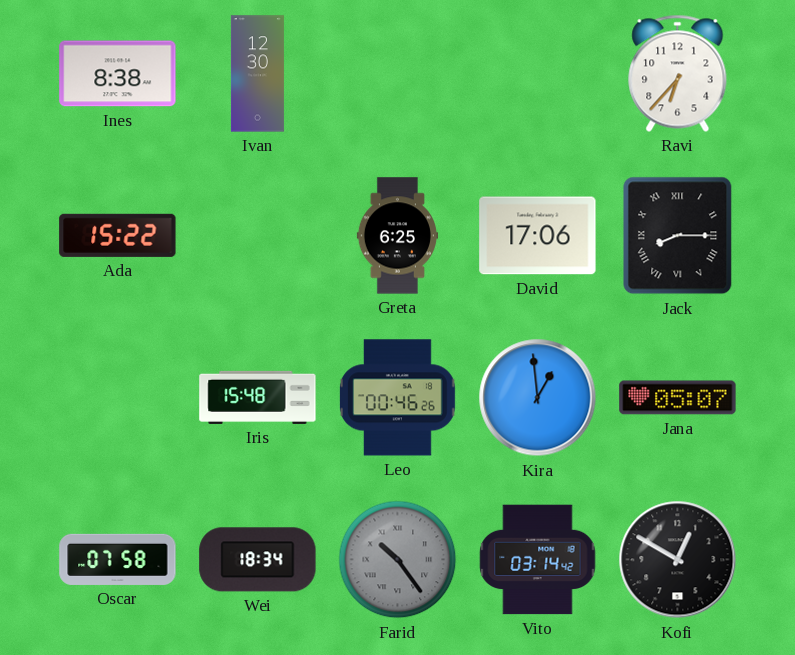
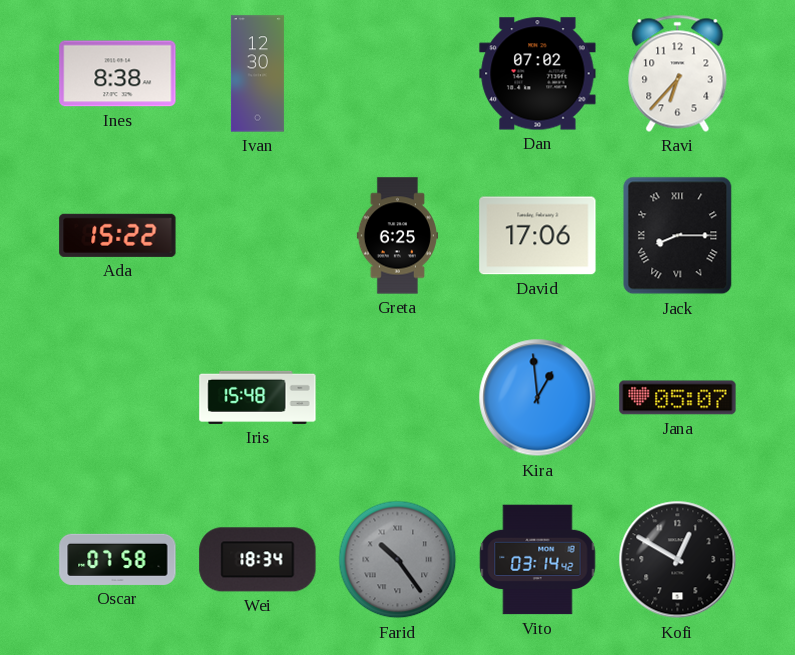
Dan: none -> 07:02 (538, 74)
Leo: 00:46 -> none (397, 398)
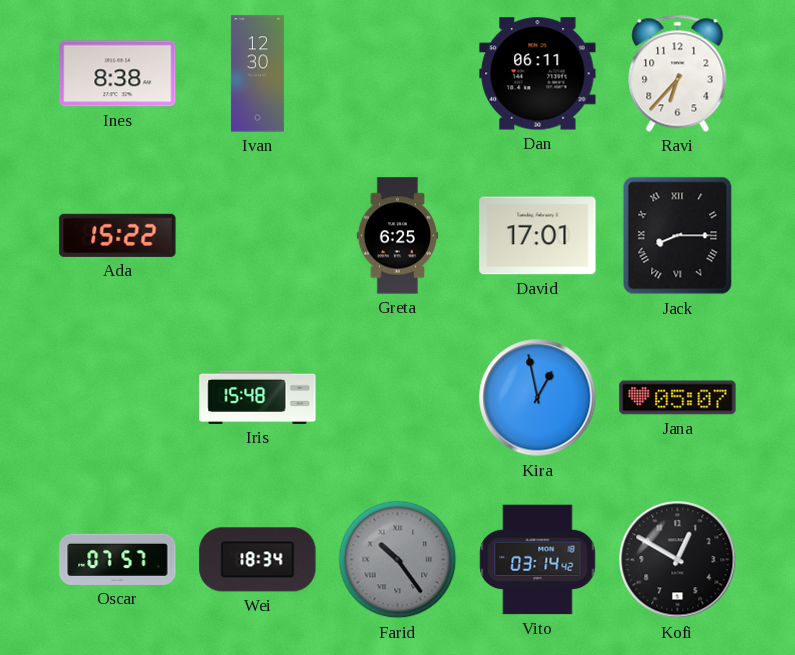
Dan: 07:02 -> 06:11 (538, 74)
David: 17:06 -> 17:01 (538, 236)
Kira: 12:59 -> 12:58 (538, 398)
Oscar: 07:58 -> 07:57 (118, 559)
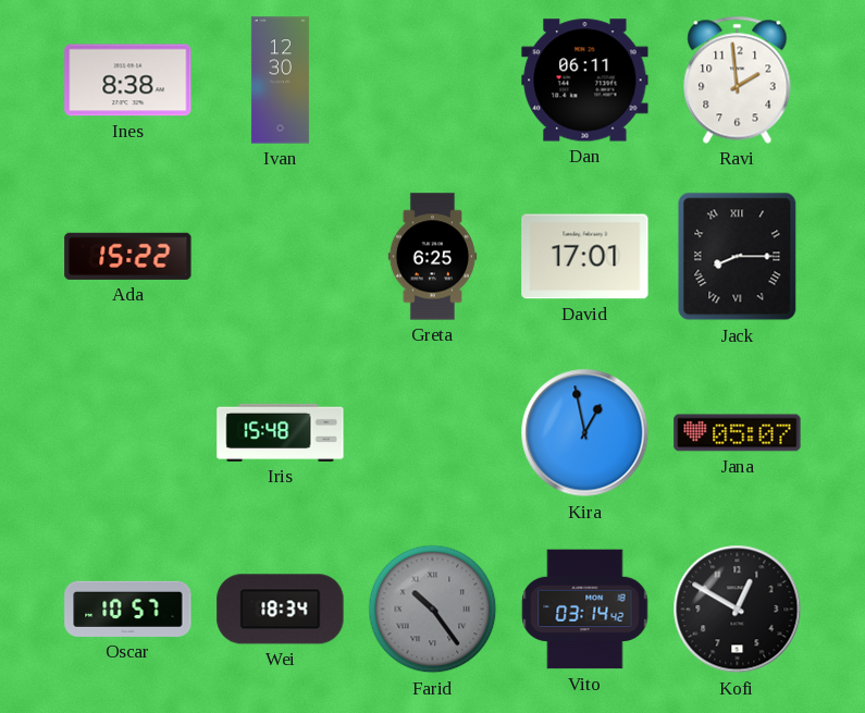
Ravi: 6:37 -> 1:59 (738, 79)
Oscar: 07:57 -> 10:57 (128, 608)
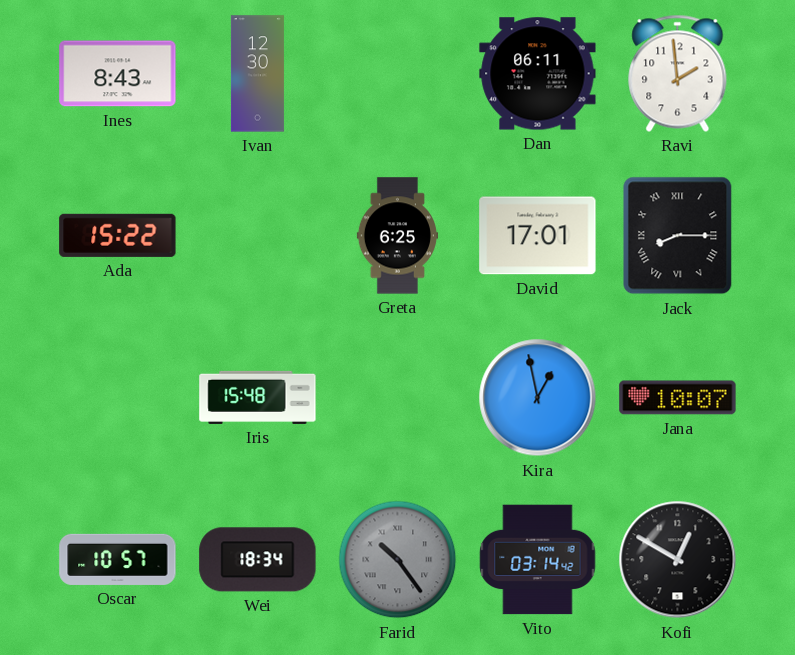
Ines: 8:38 -> 8:43 (118, 74)
Jana: 05:07 -> 10:07 (678, 398)
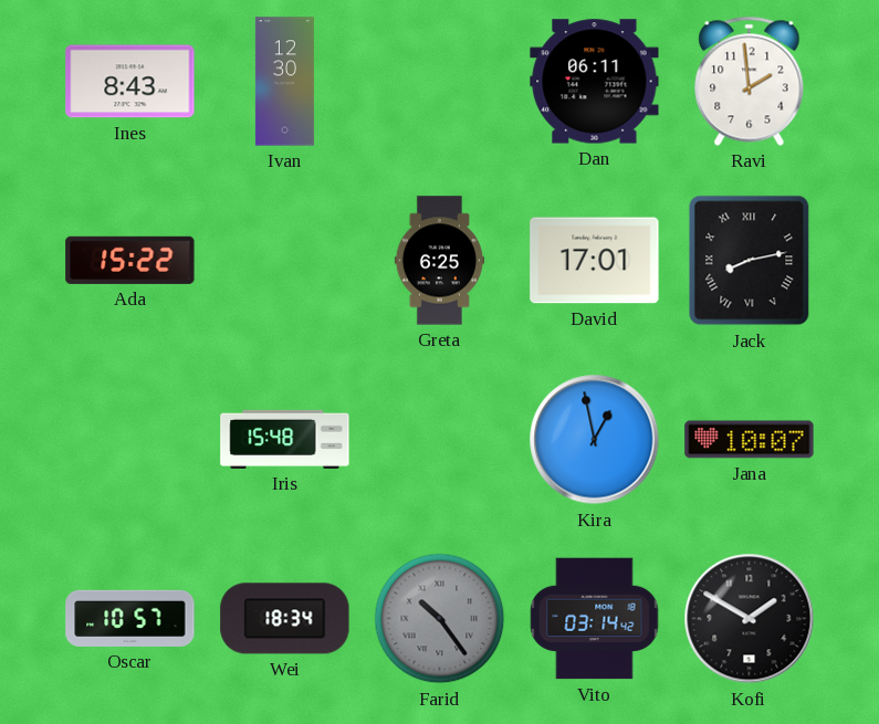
Jack: 8:15 -> 8:13 (750, 261)
Kofi: 12:50 -> 1:50 (750, 619)
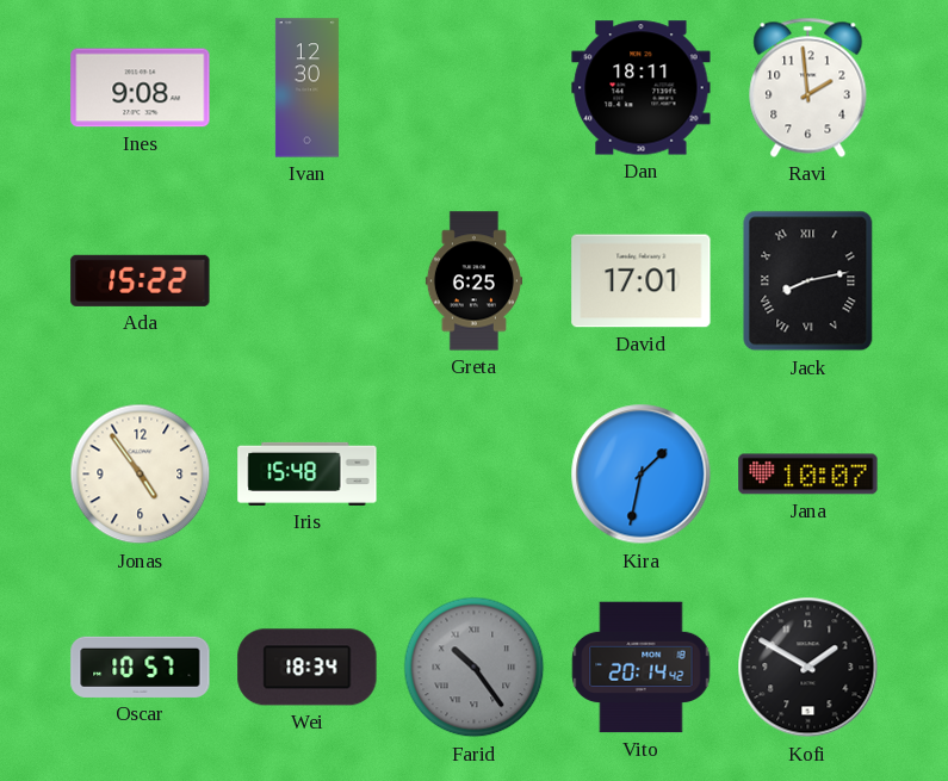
Ines: 8:43 -> 9:08 (141, 88)
Dan: 06:11 -> 18:11 (642, 88)
Jonas: none -> 4:54 (141, 475)
Kira: 12:58 -> 1:32 (642, 475)
Vito: 03:14 -> 20:14 (642, 668)
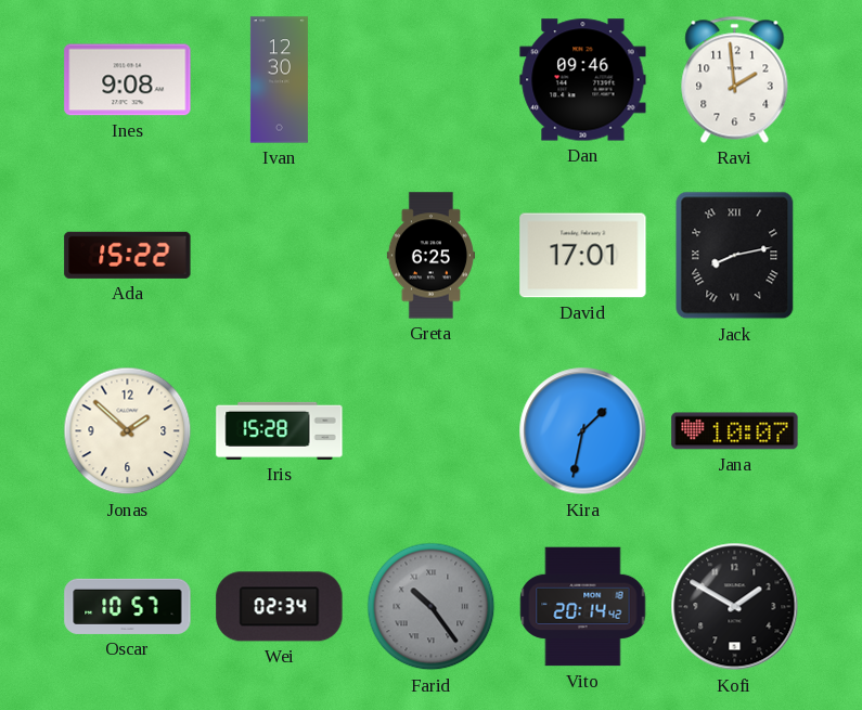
Dan: 18:11 -> 09:46 (583, 80)
Jonas: 4:54 -> 1:52 (128, 431)
Iris: 15:48 -> 15:28 (280, 430)
Wei: 18:34 -> 02:34 (280, 607)
